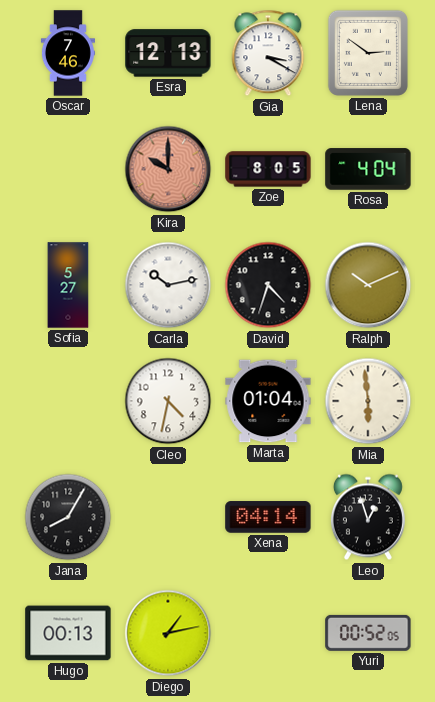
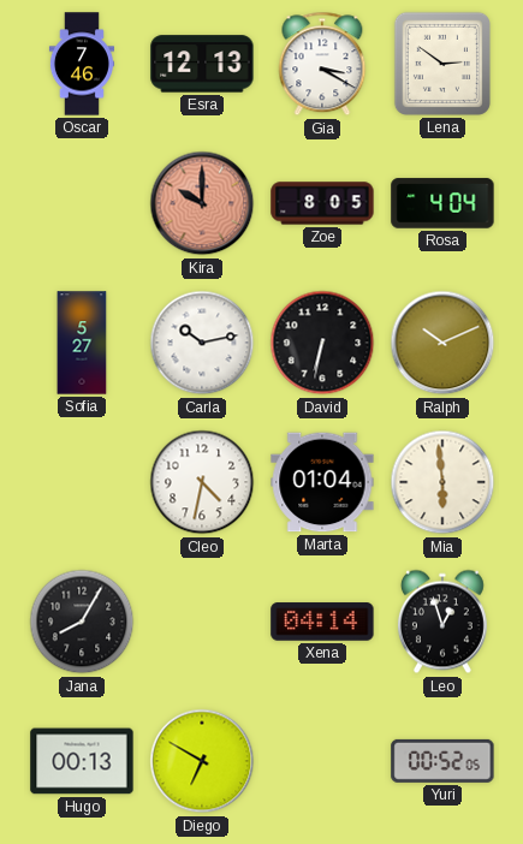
David: 4:33 -> 6:32 (322, 343)
Diego: 1:13 -> 6:50 (202, 761)
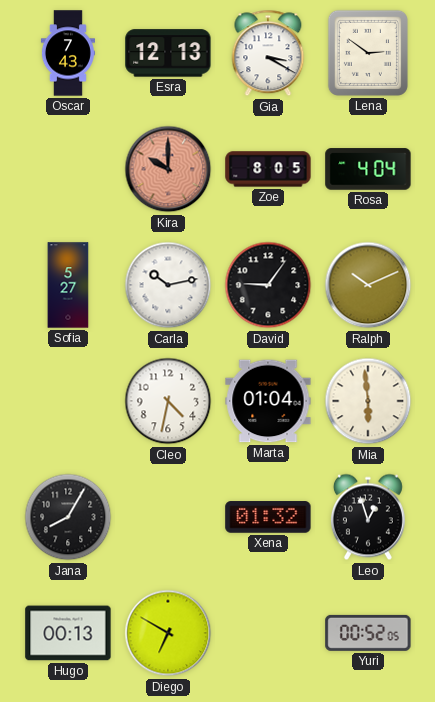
Oscar: 7:46 -> 7:43 (68, 53)
David: 6:32 -> 9:06 (268, 285)
Xena: 04:14 -> 01:32 (268, 517)
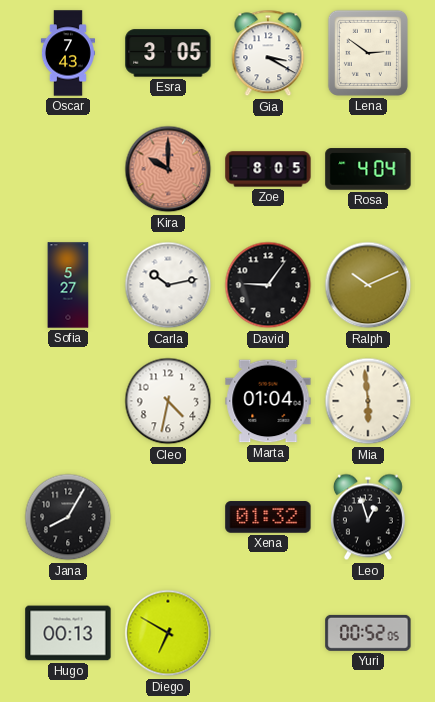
Esra: 12:13 -> 3:05 (168, 53)
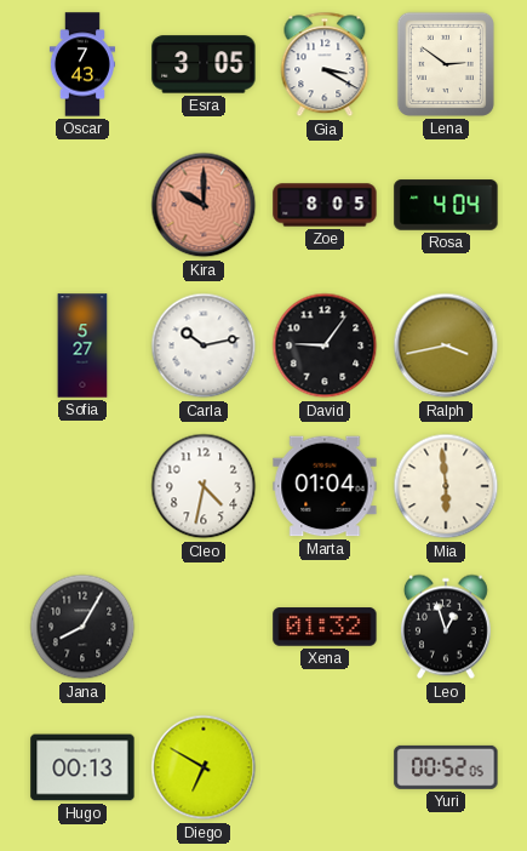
Ralph: 10:11 -> 3:43 (446, 345)
